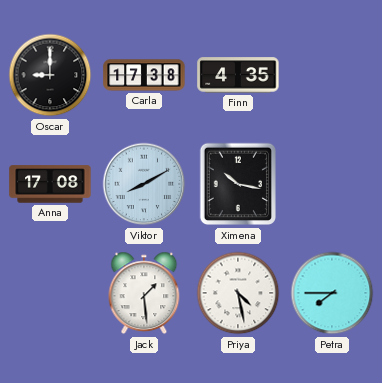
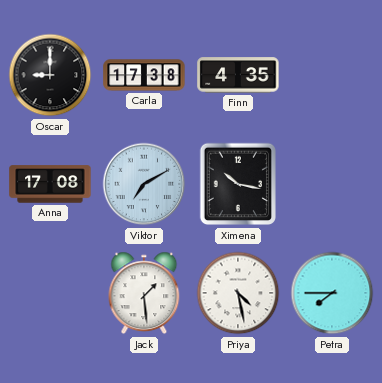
Viktor: 8:10 -> 7:10 (144, 184)
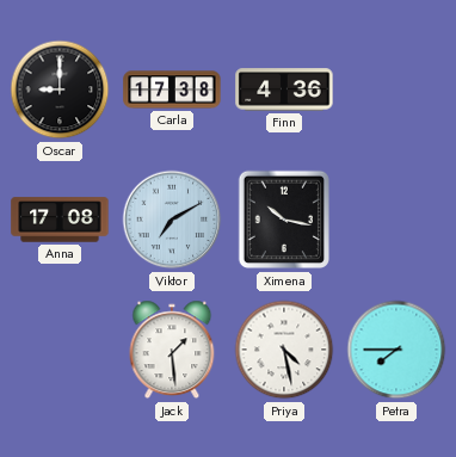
Finn: 4:35 -> 4:36 (284, 89)
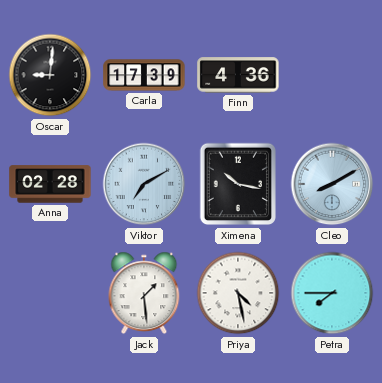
Oscar: 9:00 -> 9:01 (50, 75)
Carla: 17:38 -> 17:39 (144, 75)
Anna: 17:08 -> 02:28 (50, 184)
Cleo: none -> 8:10 (332, 184)
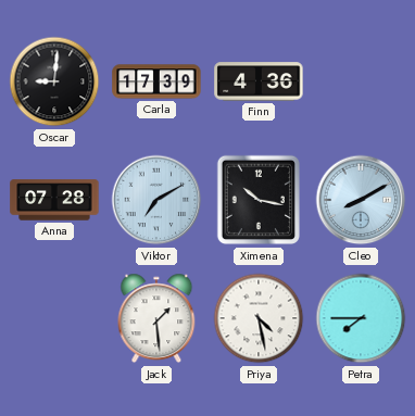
Anna: 02:28 -> 07:28 (54, 200)
